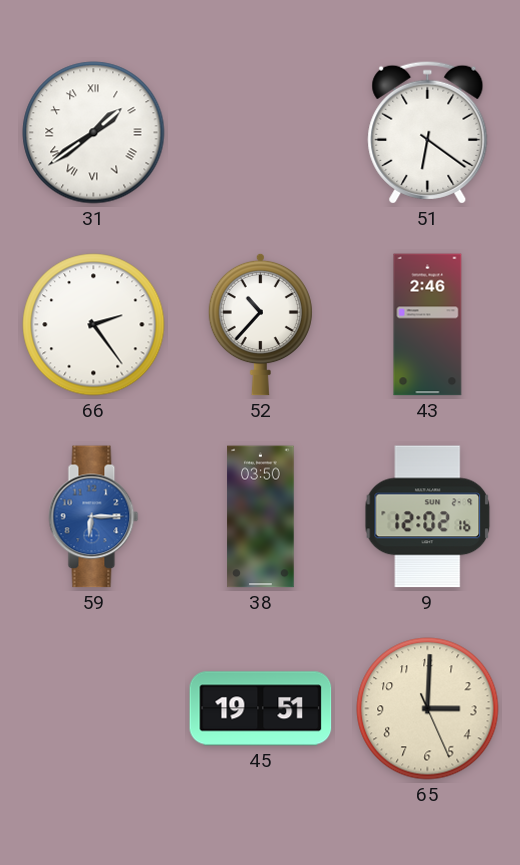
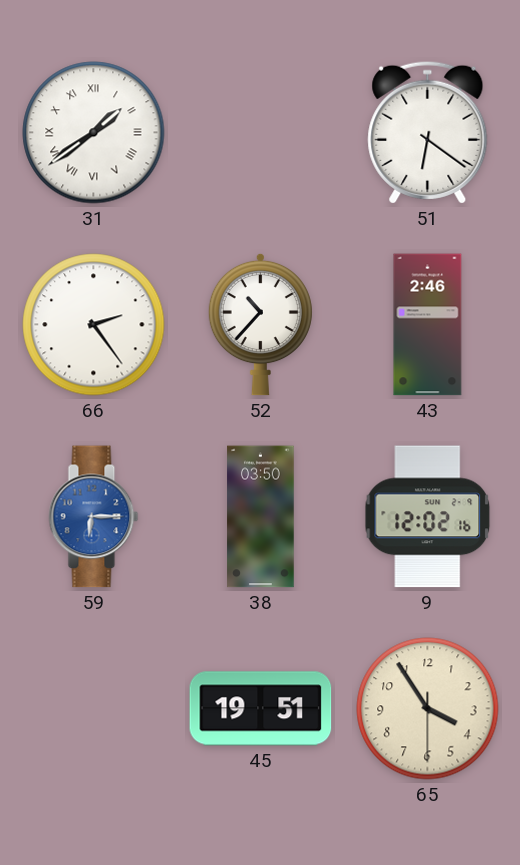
65: 3:00 -> 3:54 (428, 709)
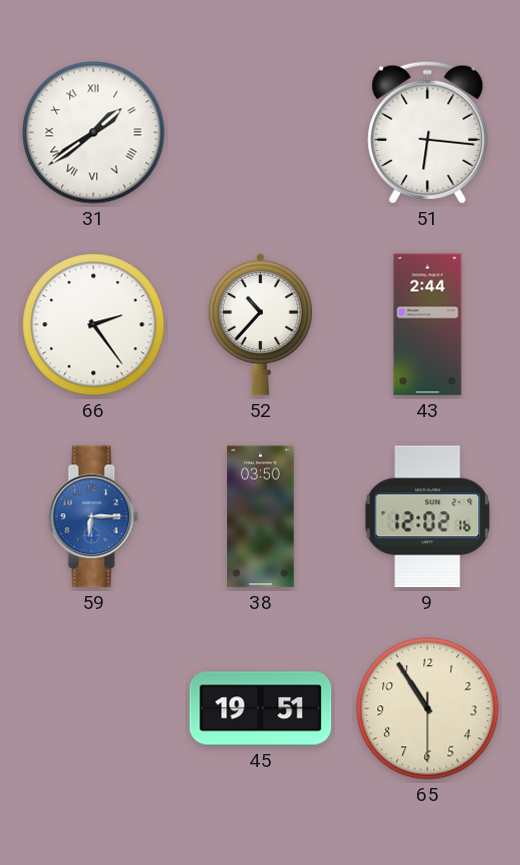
51: 6:21 -> 6:16 (428, 132)
43: 2:46 -> 2:44 (428, 325)
65: 3:54 -> 10:54 (428, 709)
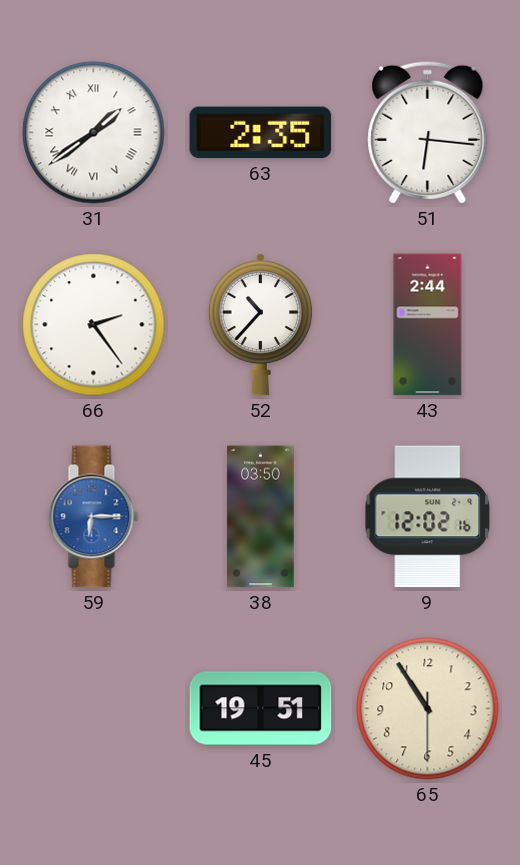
63: none -> 2:35 (261, 133)
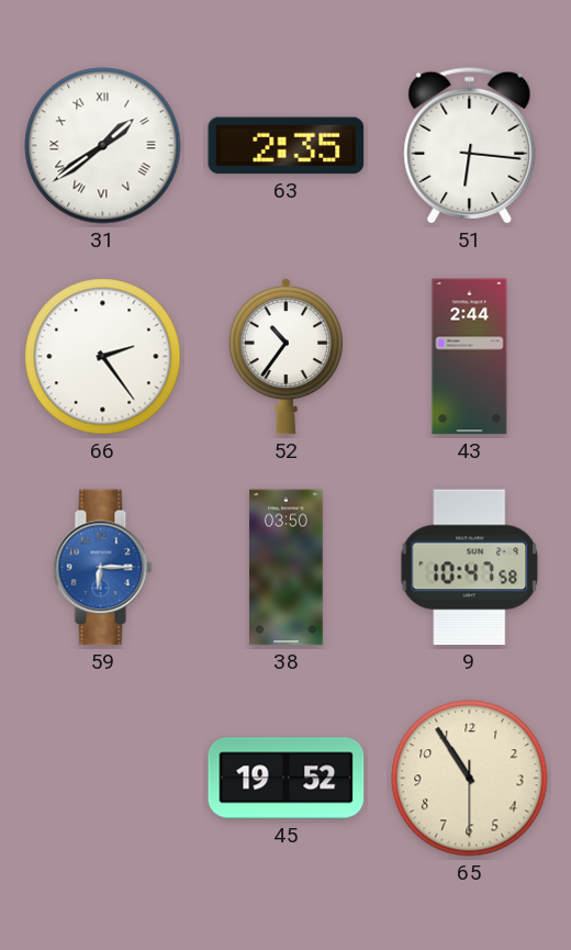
52: 10:37 -> 10:36 (285, 356)
9: 12:02 -> 10:47 (470, 568)
45: 19:51 -> 19:52 (287, 779)
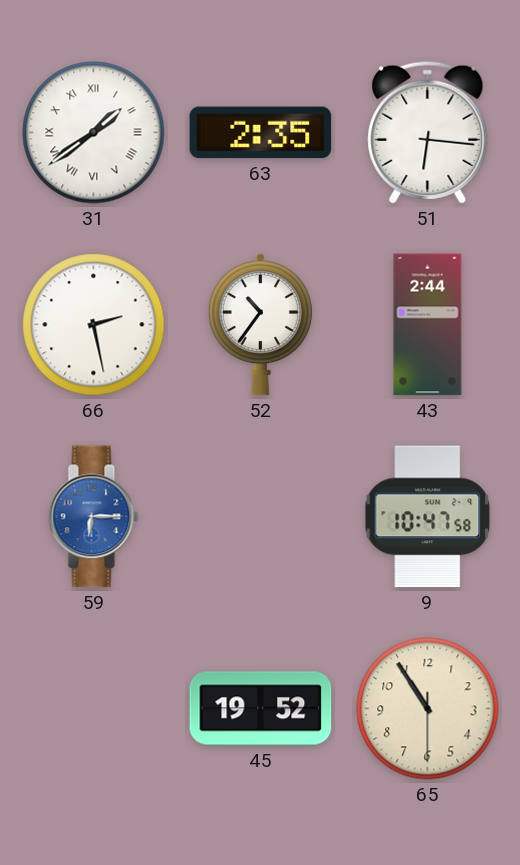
66: 2:24 -> 2:28 (94, 325)
38: 03:50 -> none (287, 568)
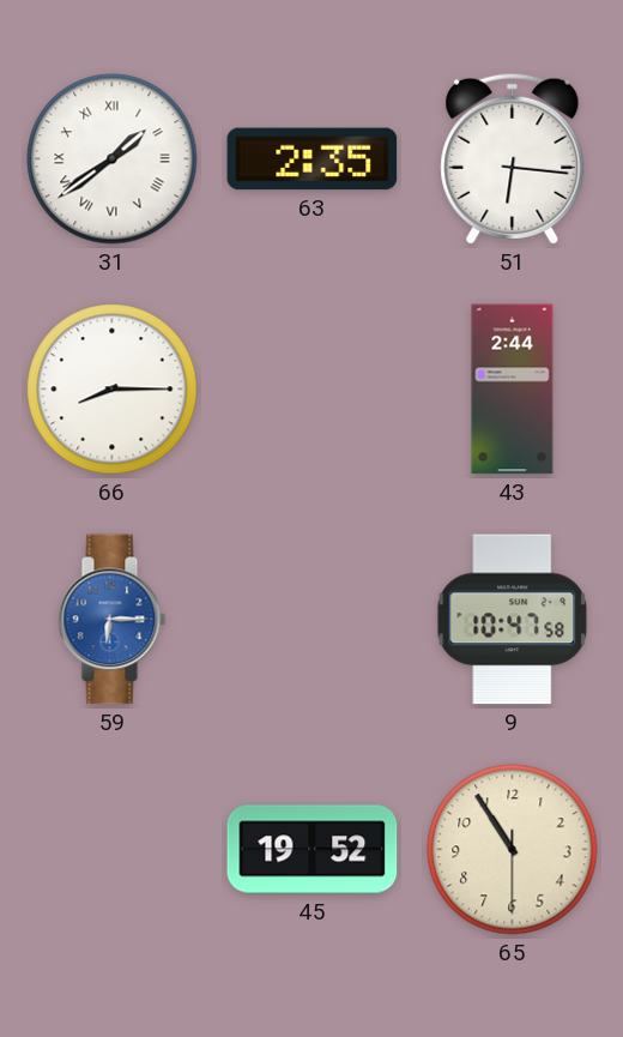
66: 2:28 -> 8:15 (113, 390)
52: 10:36 -> none (260, 324)
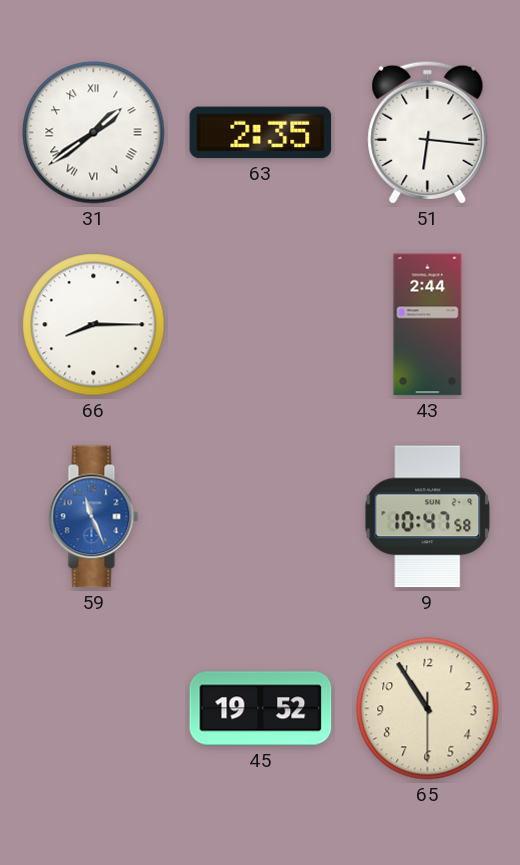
59: 6:15 -> 11:26 (94, 517)
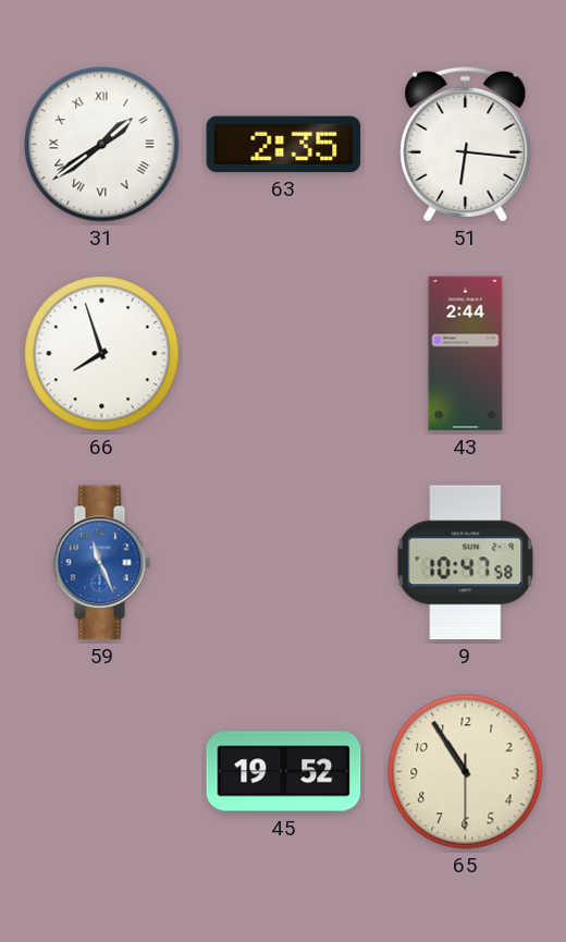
66: 8:15 -> 7:57 (102, 354)
